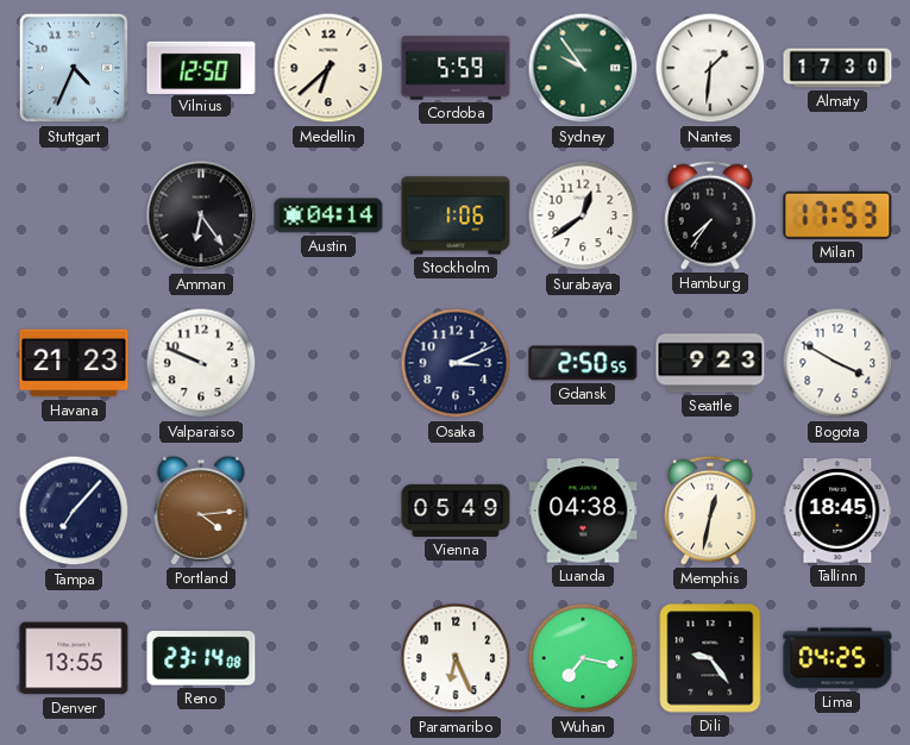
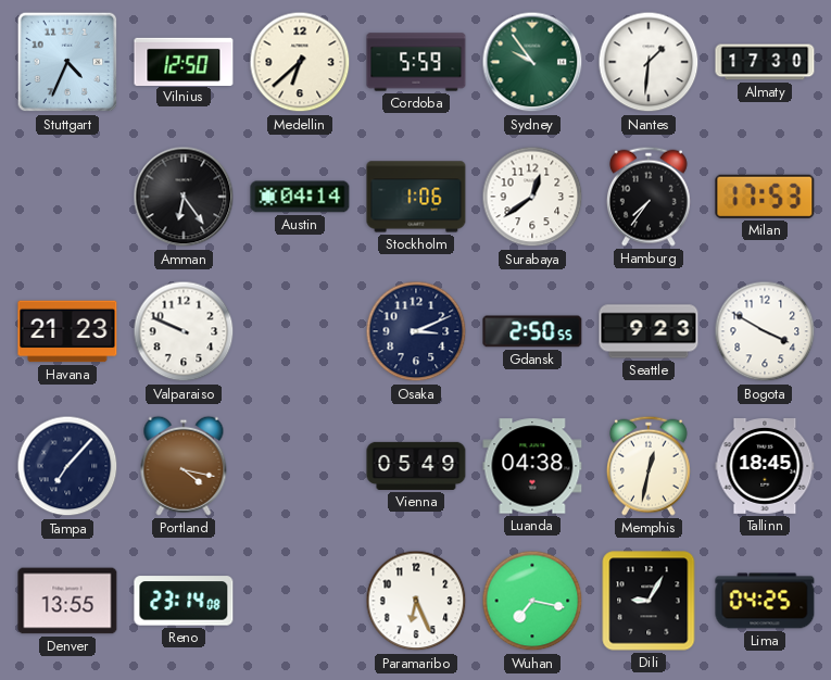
Portland: 4:14 -> 4:17 (184, 466)
Dili: 9:24 -> 9:05 (649, 601)
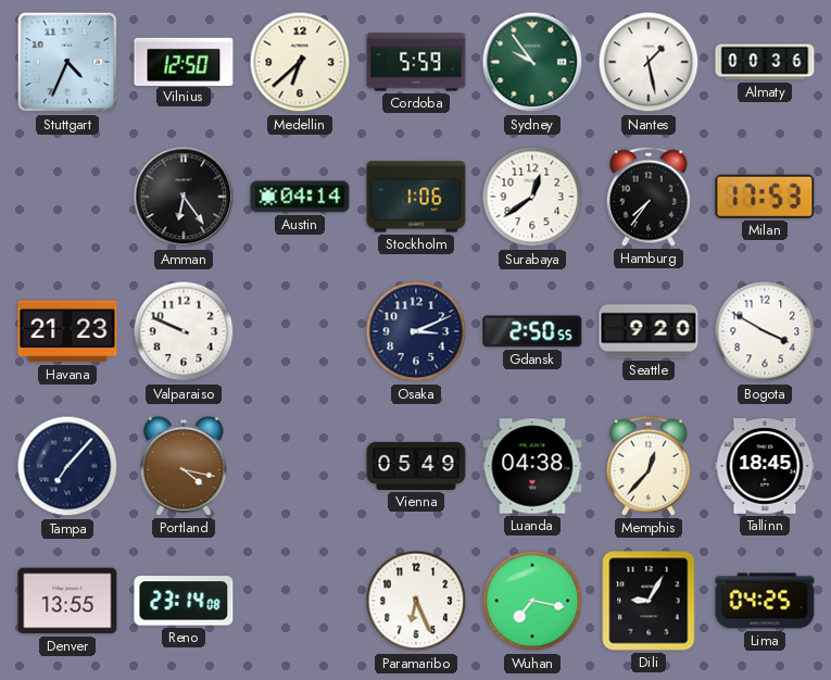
Nantes: 1:31 -> 1:28 (649, 62)
Almaty: 17:30 -> 00:36 (765, 62)
Seattle: 9:23 -> 9:20 (649, 331)
Memphis: 12:32 -> 12:37 (649, 466)
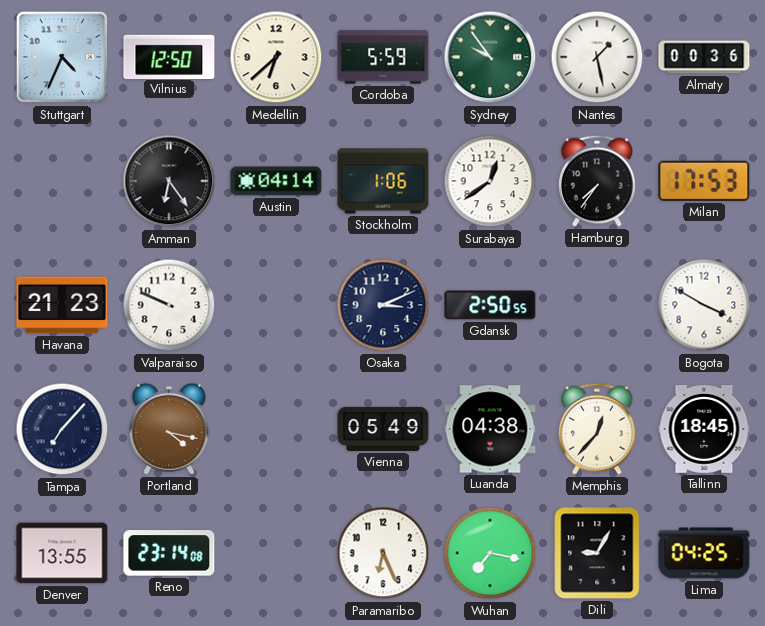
Seattle: 9:20 -> none (649, 331)
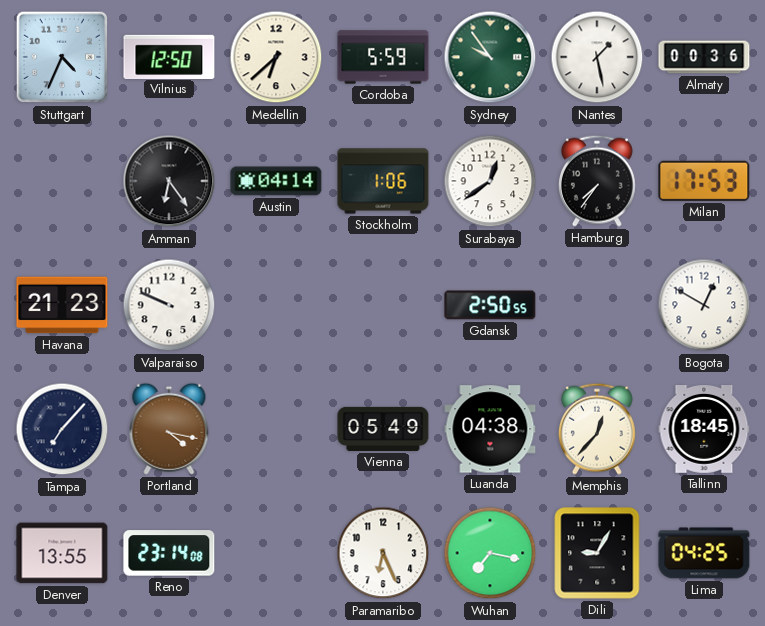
Osaka: 3:11 -> none (383, 305)
Bogota: 3:50 -> 12:50 (704, 305)
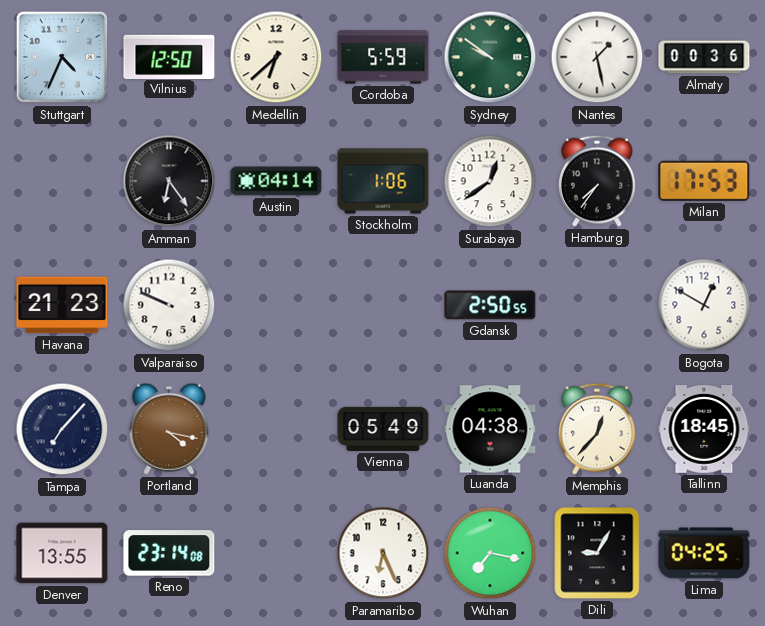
Sydney: 9:54 -> 9:51 (490, 57)
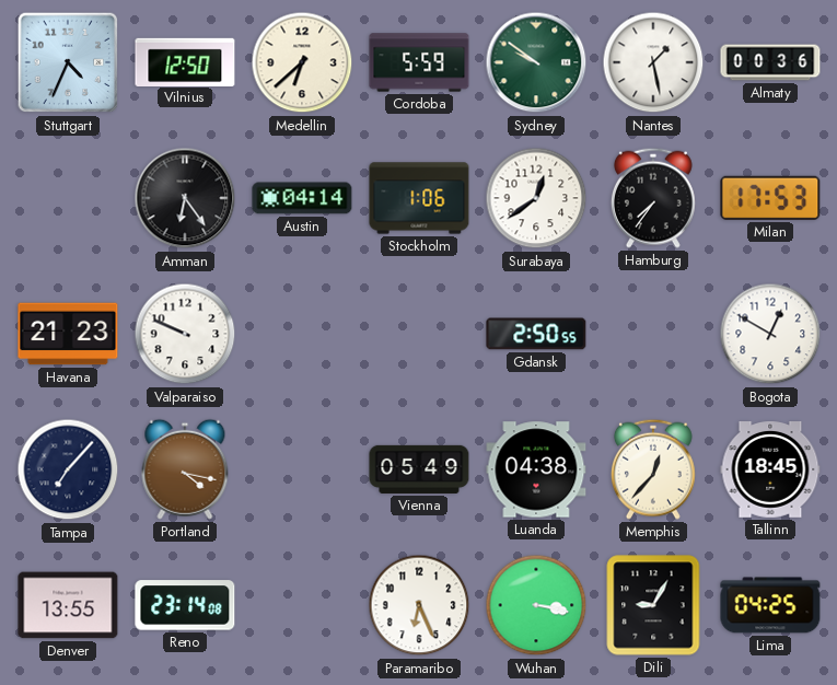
Wuhan: 7:17 -> 3:17 (536, 605)
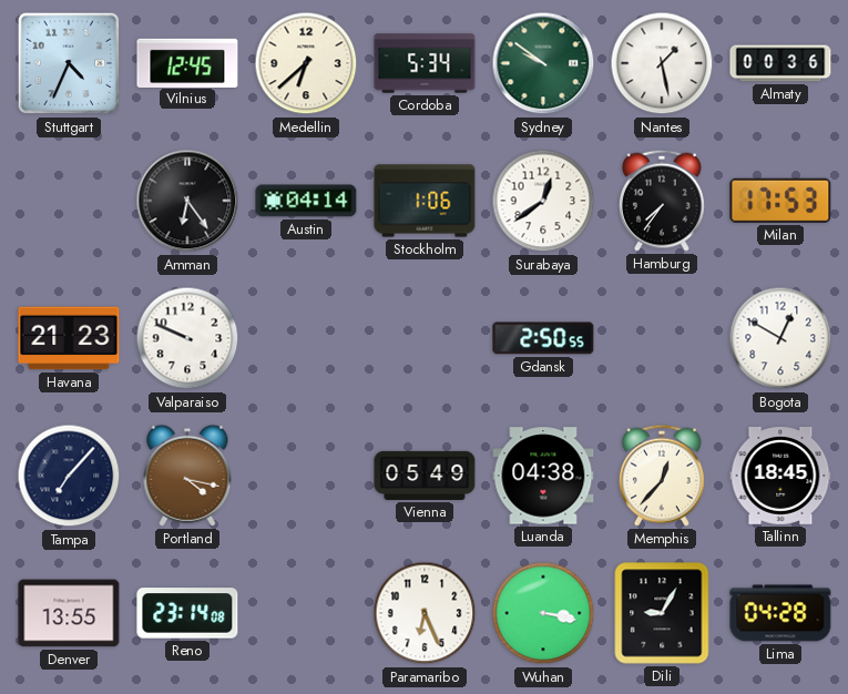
Vilnius: 12:50 -> 12:45 (187, 62)
Cordoba: 5:59 -> 5:34 (425, 63)
Lima: 04:25 -> 04:28 (780, 613)
